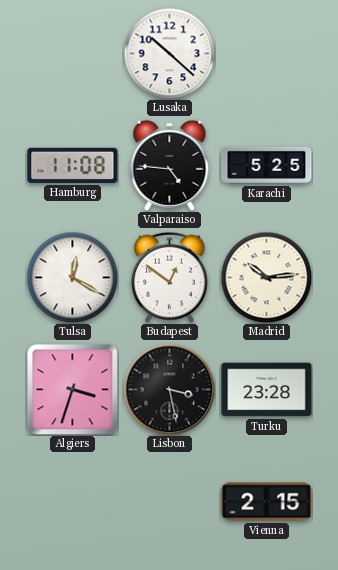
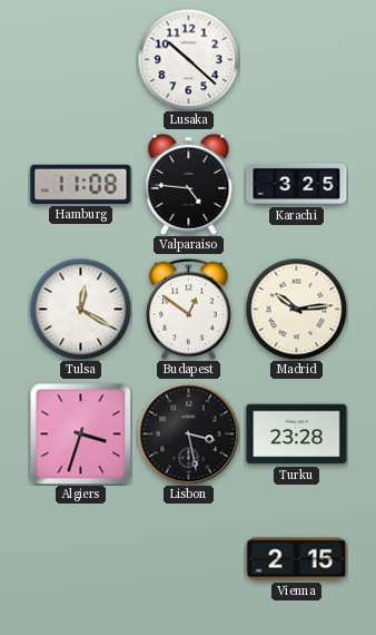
Karachi: 5:25 -> 3:25 (297, 184)
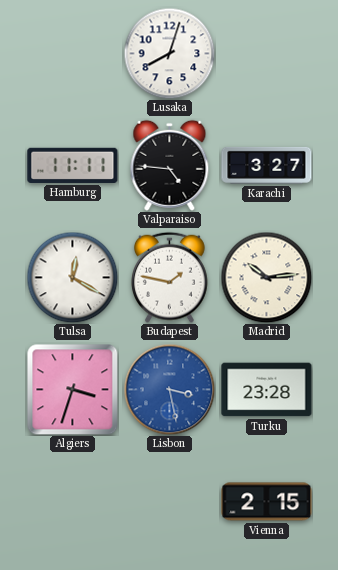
Lusaka: 10:22 -> 8:03 (169, 53)
Hamburg: 11:08 -> 11:11 (73, 165)
Karachi: 3:25 -> 3:27 (267, 165)
Budapest: 12:51 -> 1:47 (169, 277)
Lisbon dial: black -> blue (169, 389)
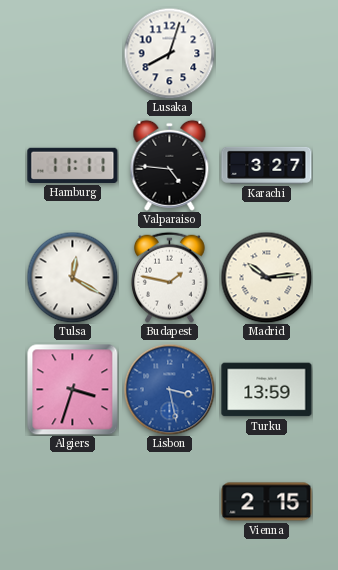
Turku: 23:28 -> 13:59 (267, 390)
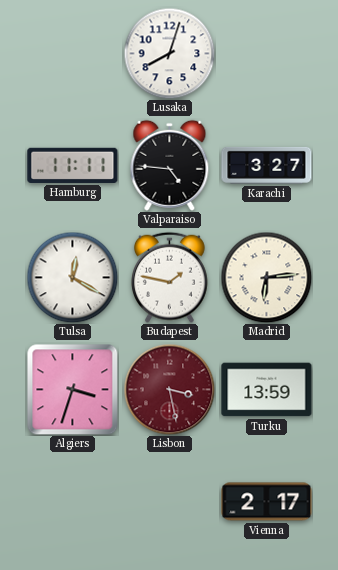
Madrid: 10:14 -> 6:14 (266, 277)
Lisbon dial: blue -> burgundy (169, 389)
Vienna: 2:15 -> 2:17 (267, 502)
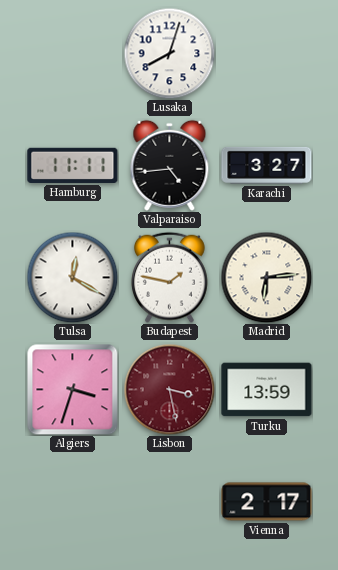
Valparaiso: 4:46 -> 4:44 (170, 165)
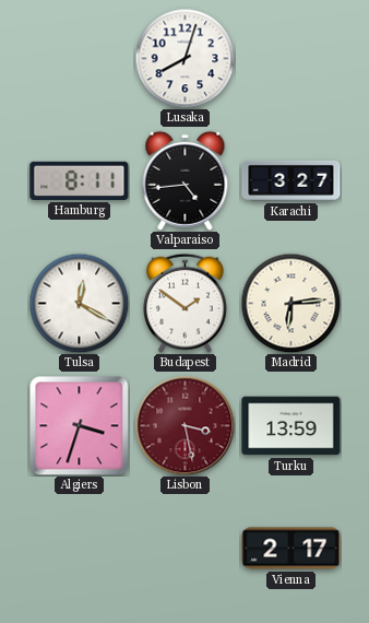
Hamburg: 11:11 -> 8:11 (80, 180)
Budapest: 1:47 -> 1:51 (184, 303)
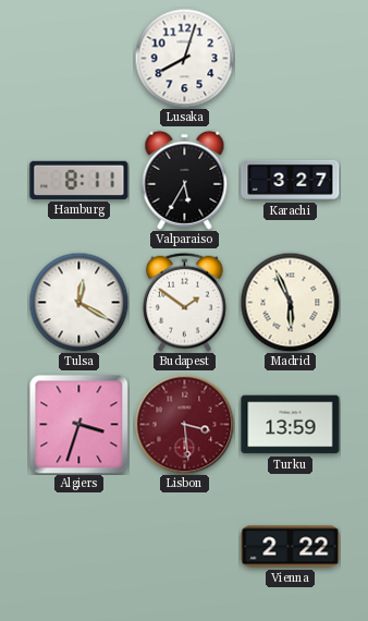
Valparaiso: 4:44 -> 5:35 (185, 180)
Madrid: 6:14 -> 5:56 (290, 302)
Lisbon: 3:28 -> 3:29 (184, 424)
Vienna: 2:17 -> 2:22 (291, 547)
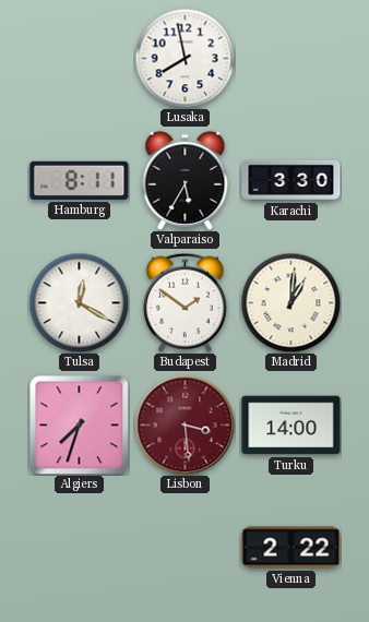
Lusaka: 8:03 -> 7:58 (184, 58)
Karachi: 3:27 -> 3:30 (291, 180)
Madrid: 5:56 -> 1:01 (290, 302)
Algiers: 3:33 -> 7:33 (79, 424)
Turku: 13:59 -> 14:00 (291, 426)
